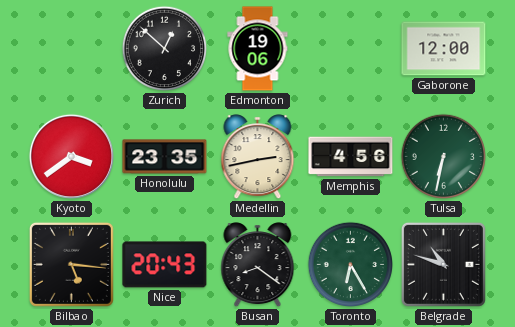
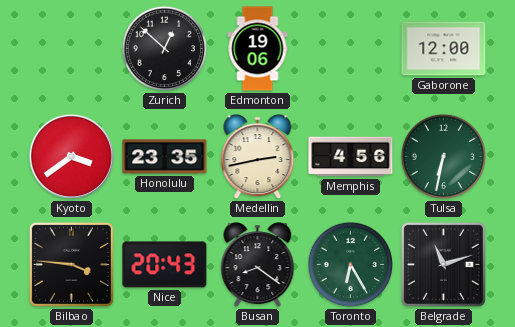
Bilbao: 5:16 -> 3:46 (71, 264)
Belgrade: 10:48 -> 11:12 (443, 264)
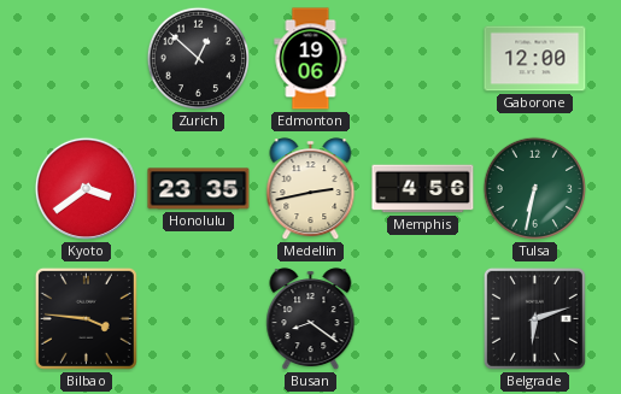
Nice: 20:43 -> none (165, 265)
Toronto: 6:25 -> none (351, 265)
Belgrade: 11:12 -> 6:12 (534, 318)
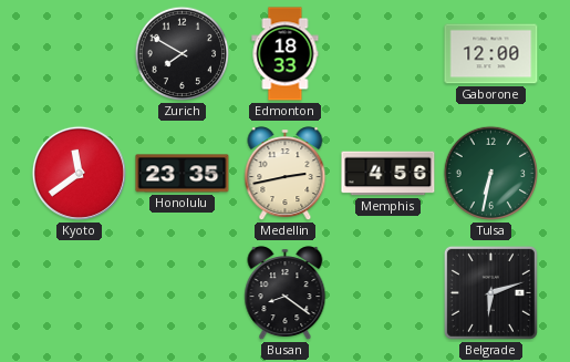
Zurich: 12:52 -> 7:50 (183, 54)
Edmonton: 19:06 -> 18:33 (286, 54)
Kyoto: 3:39 -> 11:39 (79, 173)
Bilbao: 3:46 -> none (86, 318)
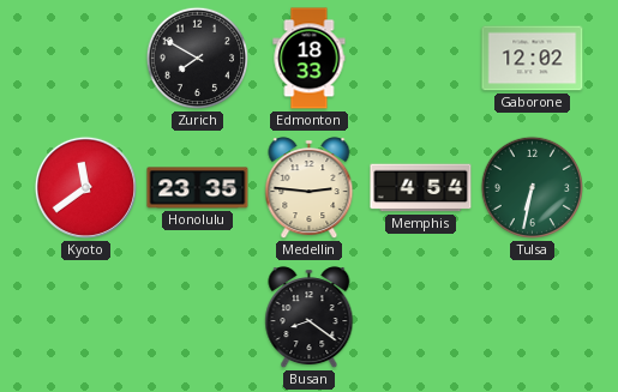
Gaborone: 12:00 -> 12:02 (533, 59)
Medellin: 2:43 -> 2:46 (310, 188)
Memphis: 4:56 -> 4:54 (421, 188)
Belgrade: 6:12 -> none (490, 292)
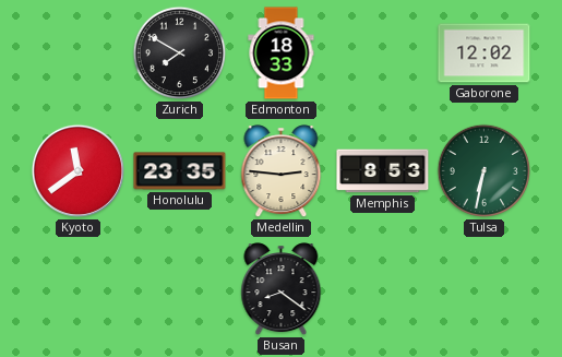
Memphis: 4:54 -> 8:53 (383, 171)
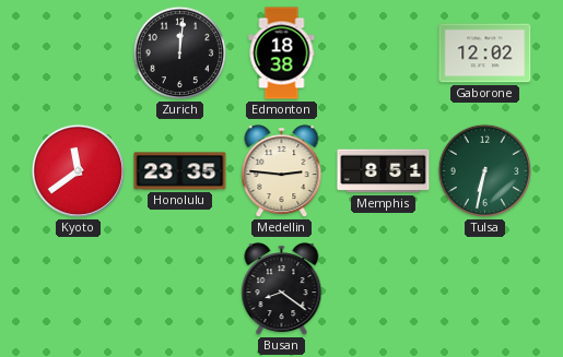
Zurich: 7:50 -> 12:01 (180, 53)
Edmonton: 18:33 -> 18:38 (282, 53)
Memphis: 8:53 -> 8:51 (384, 171)
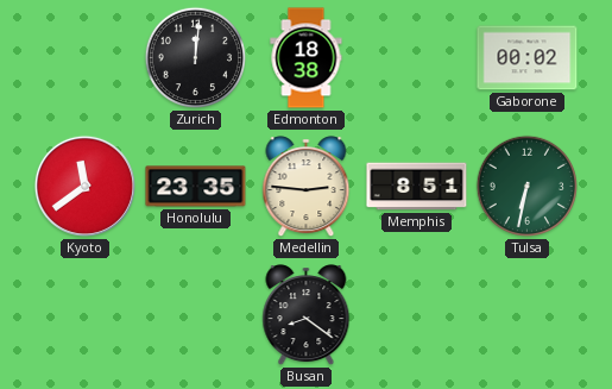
Gaborone: 12:02 -> 00:02 (528, 58)
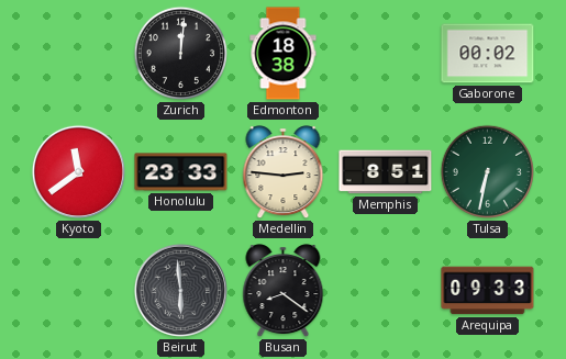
Honolulu: 23:35 -> 23:33 (181, 172)
Beirut: none -> 5:59 (180, 290)
Arequipa: none -> 09:33 (488, 291)
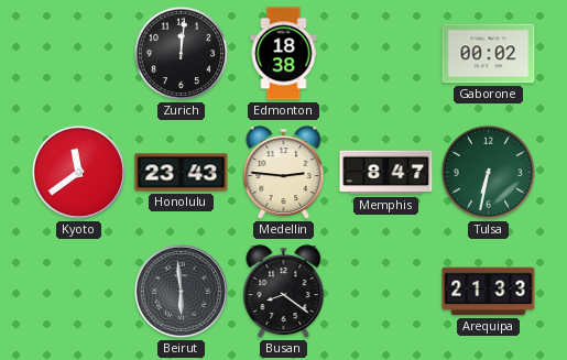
Honolulu: 23:33 -> 23:43 (182, 173)
Memphis: 8:51 -> 8:47 (386, 173)
Arequipa: 09:33 -> 21:33 (489, 292)
